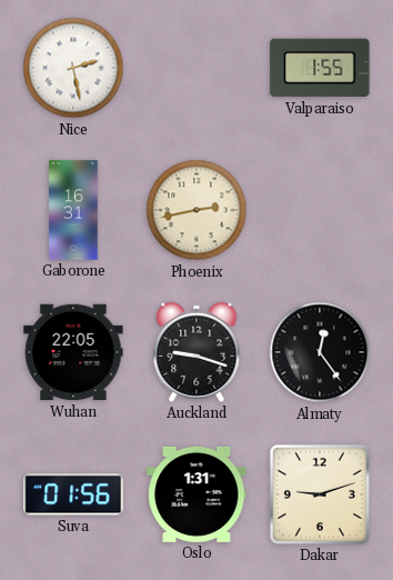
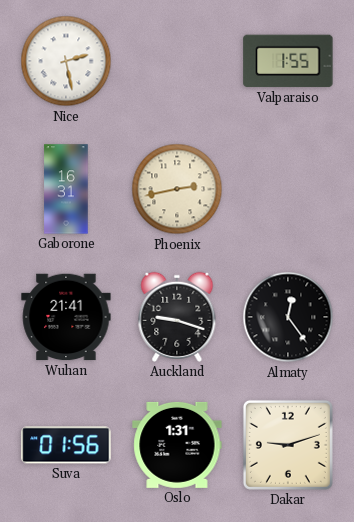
Wuhan: 22:05 -> 21:41 (66, 317)
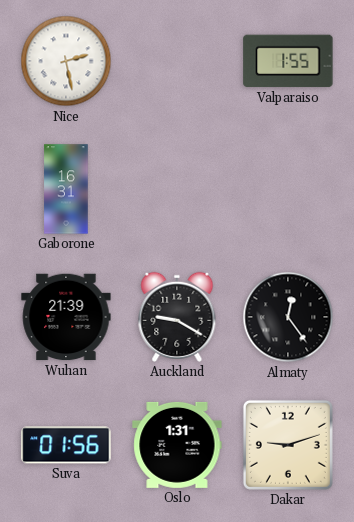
Phoenix: 2:43 -> none (177, 189)
Wuhan: 21:41 -> 21:39 (66, 317)
Auckland: 9:18 -> 9:20 (177, 317)
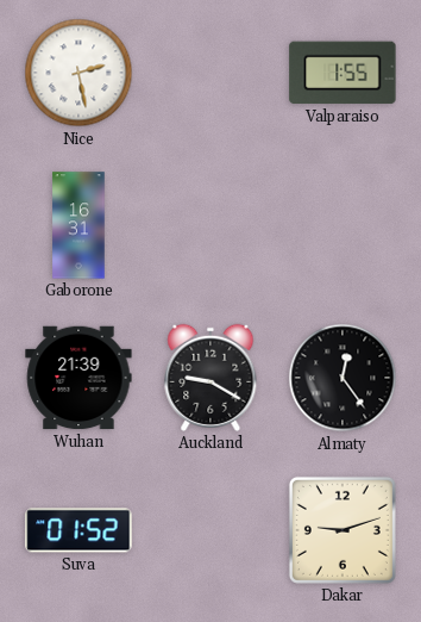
Suva: 01:56 -> 01:52 (78, 530)
Oslo: 1:31 -> none (177, 445)
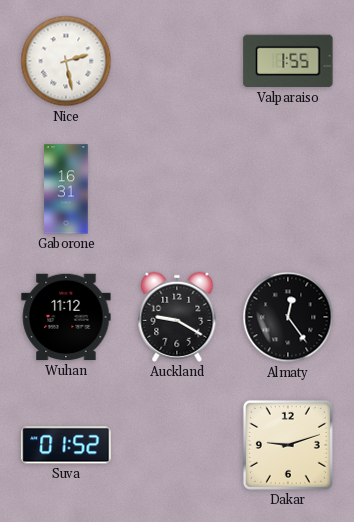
Wuhan: 21:39 -> 11:12 (66, 317)
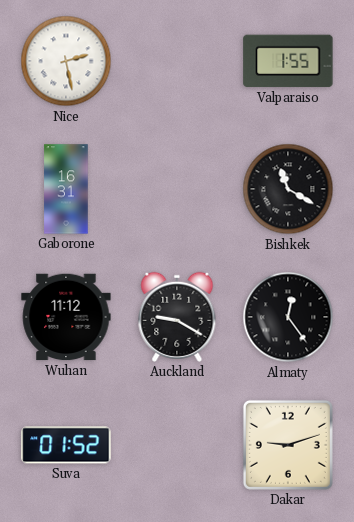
Bishkek: none -> 11:20 (288, 189)
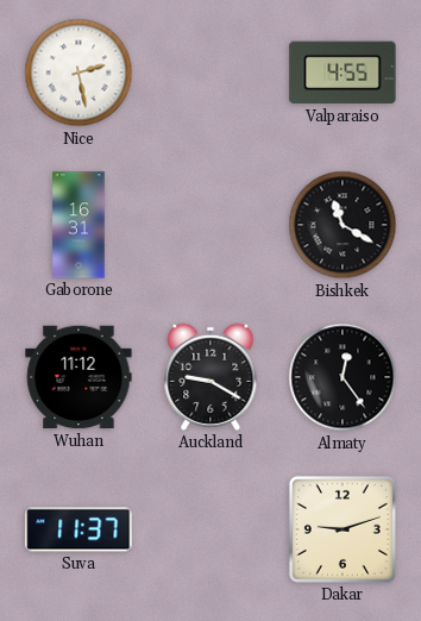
Valparaiso: 1:55 -> 4:55 (343, 73)
Suva: 01:52 -> 11:37 (78, 529)
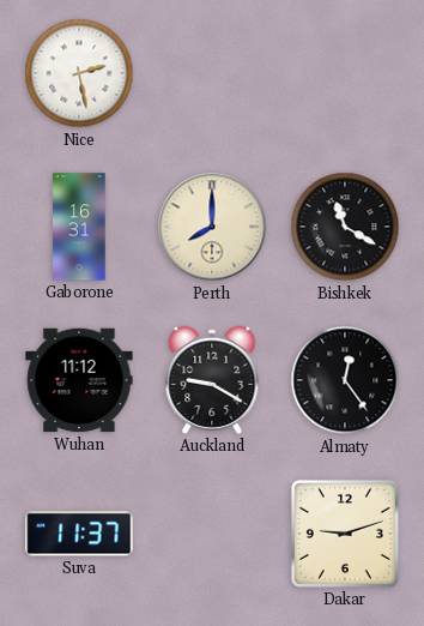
Valparaiso: 4:55 -> none (343, 73)
Perth: none -> 8:00 (212, 227)
